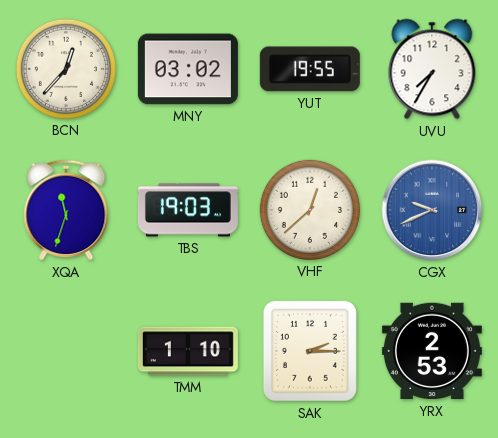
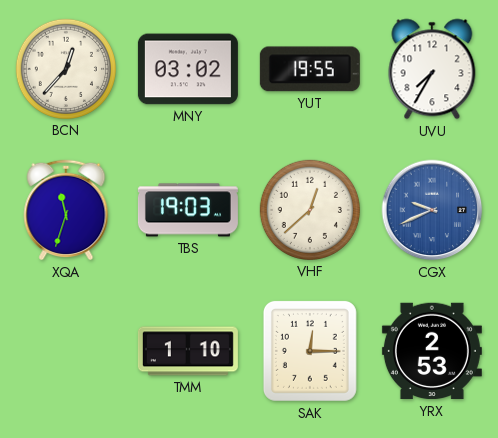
SAK: 2:15 -> 12:15 (310, 351)
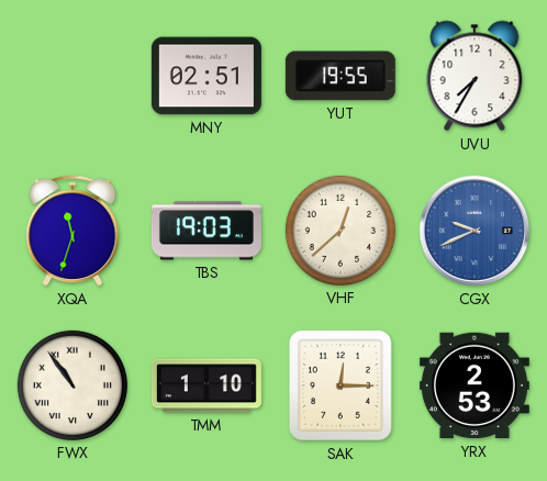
BCN: 12:37 -> none (66, 69)
MNY: 03:02 -> 02:51 (206, 76)
FWX: none -> 10:54 (72, 385)
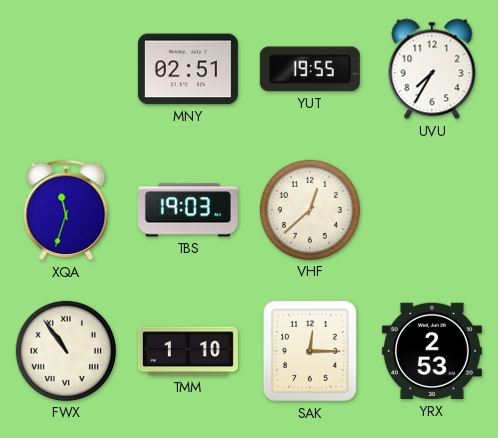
CGX: 9:41 -> none (475, 231)
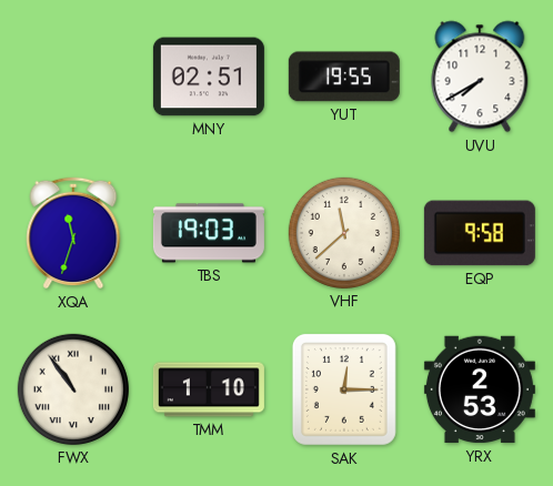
UVU: 7:35 -> 7:40 (480, 77)
VHF: 12:38 -> 11:38 (344, 233)
EQP: none -> 9:58 (480, 233)
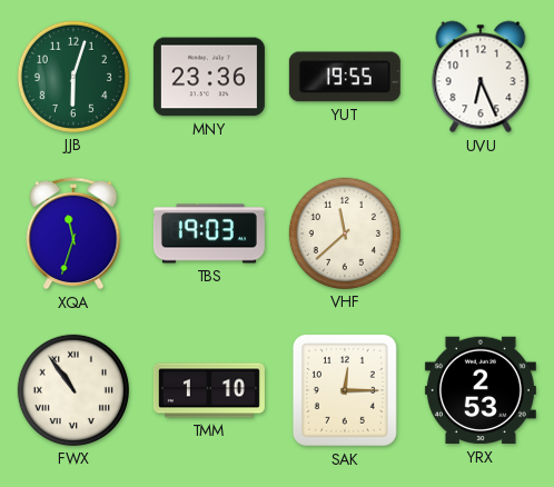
JJB: none -> 6:03 (73, 77)
MNY: 02:51 -> 23:36 (209, 77)
UVU: 7:40 -> 6:26 (481, 77)
EQP: 9:58 -> none (480, 233)
